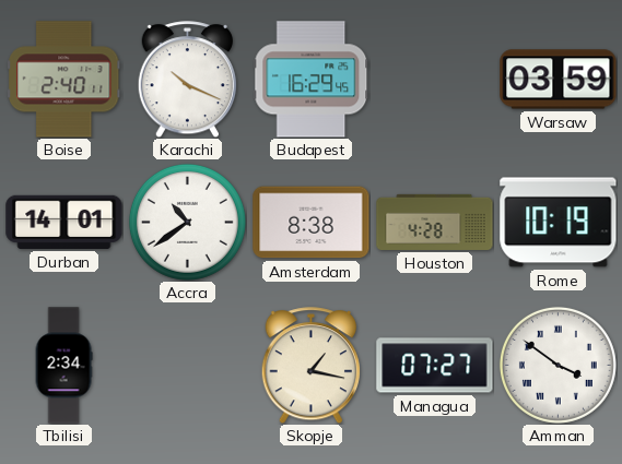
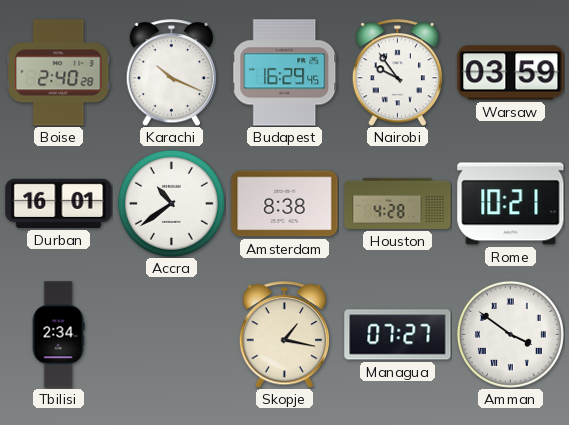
Boise: 2:40:11 -> 2:40:28 (59, 73)
Nairobi: none -> 9:54 (397, 73)
Durban: 14:01 -> 16:01 (59, 203)
Rome: 10:19 -> 10:21 (511, 204)
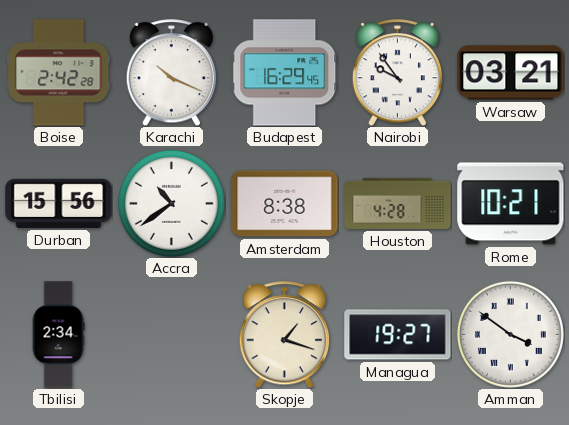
Boise: 2:40 -> 2:42 (59, 73)
Warsaw: 03:59 -> 03:21 (511, 73)
Durban: 16:01 -> 15:56 (59, 203)
Skopje: 1:17 -> 1:18 (284, 335)
Managua: 07:27 -> 19:27 (398, 335)
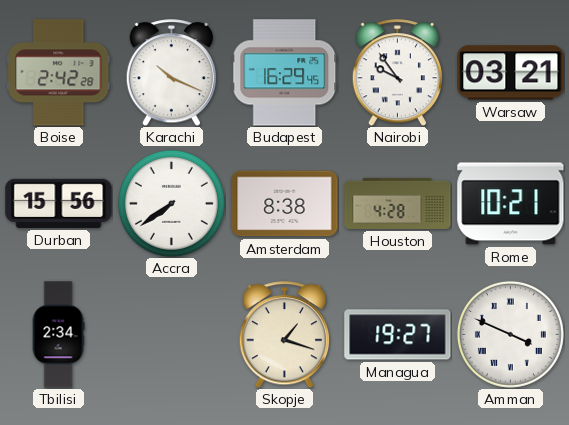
Accra: 10:39 -> 7:39 (171, 203)
Amman: 3:51 -> 3:49 (510, 334)
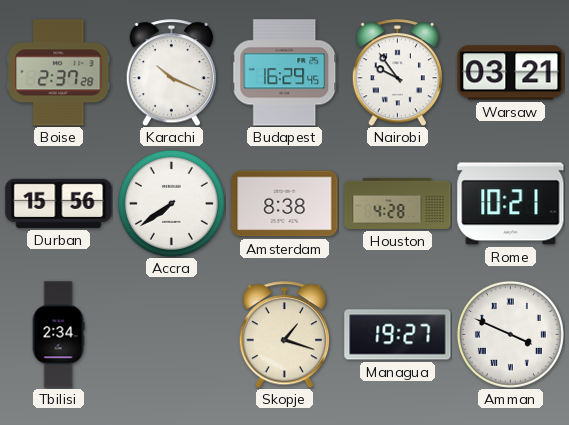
Boise: 2:42 -> 2:37 (59, 73)
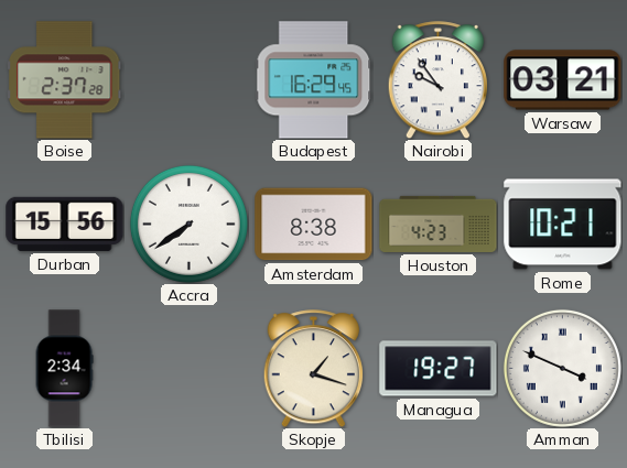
Karachi: 10:19 -> none (171, 73)
Houston: 4:28 -> 4:23 (439, 224)
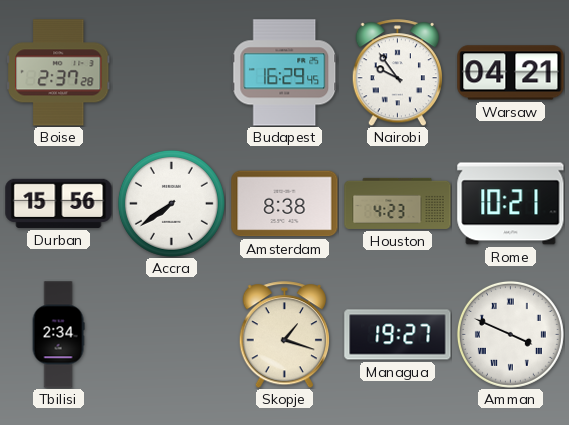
Warsaw: 03:21 -> 04:21 (511, 73)
